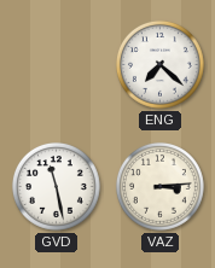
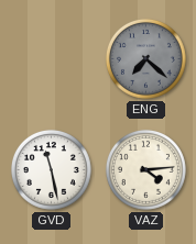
ENG dial: white -> grey (145, 58)
VAZ: 3:14 -> 4:14 (145, 169)
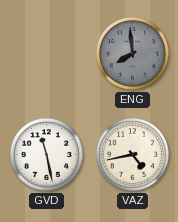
ENG: 7:22 -> 7:59 (132, 53)
VAZ: 4:14 -> 4:43 (132, 154)
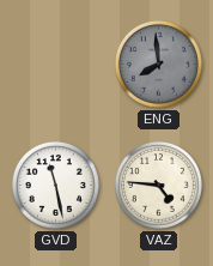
VAZ: 4:43 -> 4:46 (158, 185)
